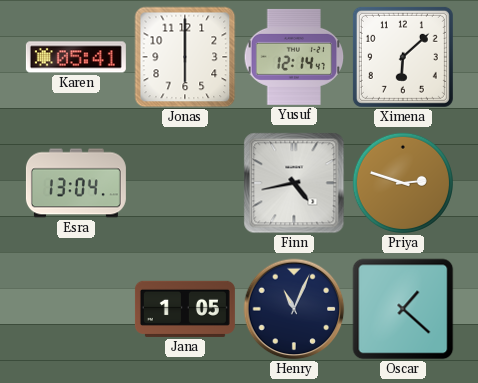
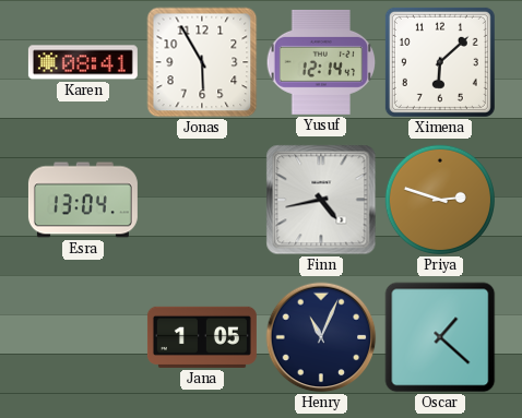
Karen: 05:41 -> 08:41 (83, 62)
Jonas: 6:00 -> 5:55 (202, 62)
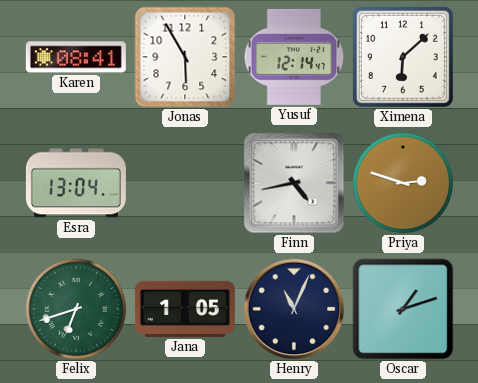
Felix: none -> 6:42 (76, 309)
Oscar: 1:22 -> 1:12 (403, 309)
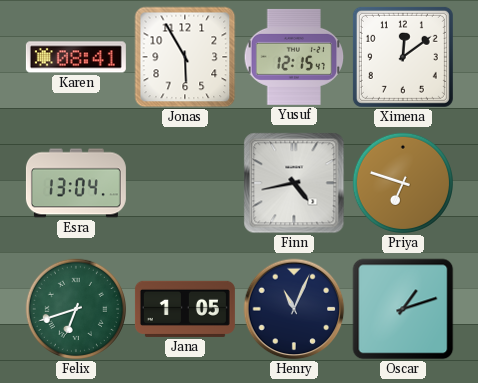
Yusuf: 12:14 -> 12:15 (294, 57)
Ximena: 6:08 -> 12:09 (403, 57)
Priya: 2:48 -> 6:48 (403, 183)
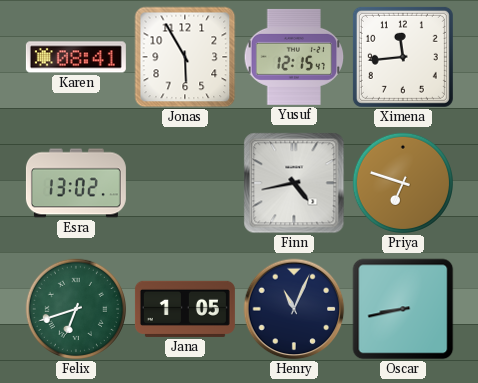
Ximena: 12:09 -> 11:44 (403, 57)
Esra: 13:04 -> 13:02 (76, 183)
Oscar: 1:12 -> 8:43 (403, 309)
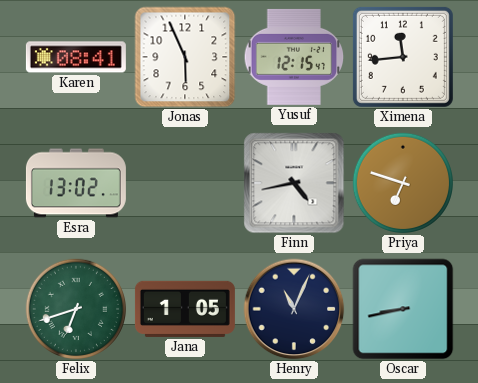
Jonas: 5:55 -> 5:56 (185, 57)
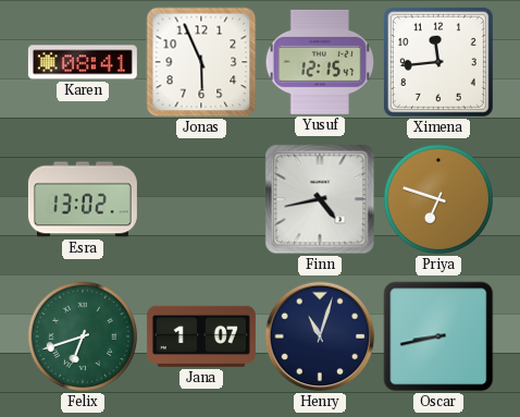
Jana: 1:05 -> 1:07 (201, 336)
Henry: 11:04 -> 11:03 (320, 336)
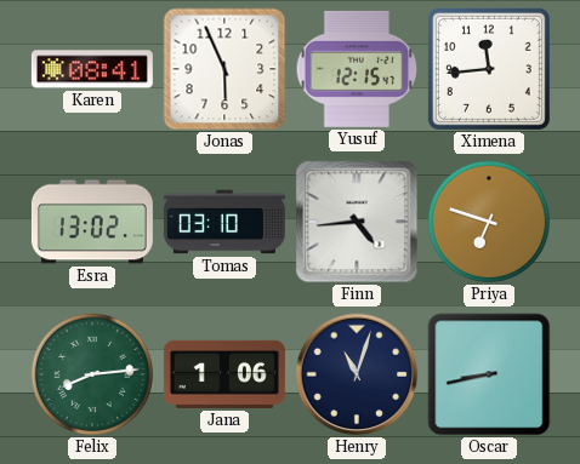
Tomas: none -> 03:10 (224, 222)
Finn: 4:43 -> 4:44 (357, 222)
Felix: 6:42 -> 8:14 (92, 374)
Jana: 1:07 -> 1:06 (224, 374)
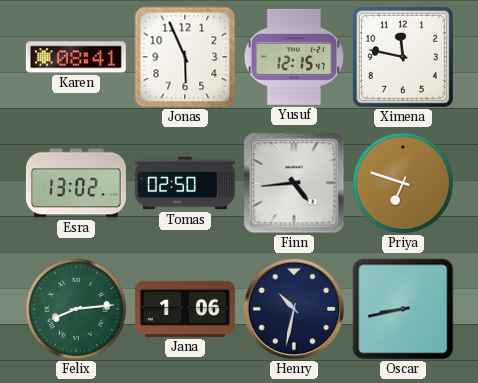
Ximena: 11:44 -> 11:47 (403, 57)
Tomas: 03:10 -> 02:50 (185, 183)
Henry: 11:03 -> 10:32 (294, 309)
